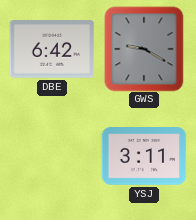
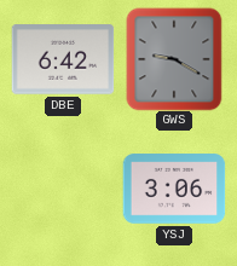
YSJ: 3:11 -> 3:06 (174, 189)
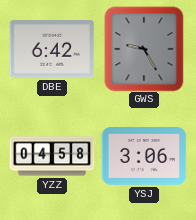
GWS: 9:20 -> 9:25 (144, 49)
YZZ: none -> 04:58 (52, 156)
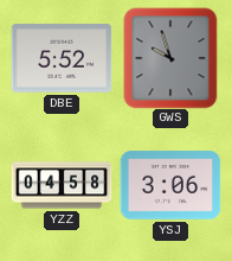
DBE: 6:42 -> 5:52 (62, 58)
GWS: 9:25 -> 9:57 (170, 58)
